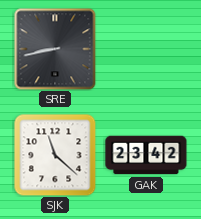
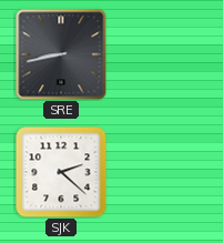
SJK: 11:22 -> 2:22 (61, 172)
GAK: 23:42 -> none (146, 155)
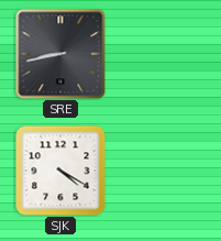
SJK: 2:22 -> 4:20 (60, 171)
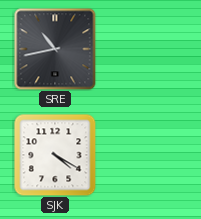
SRE: 8:43 -> 10:43 (55, 49)
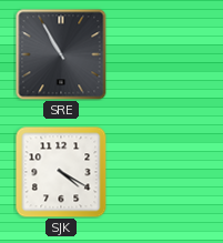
SRE: 10:43 -> 10:55 (61, 54)
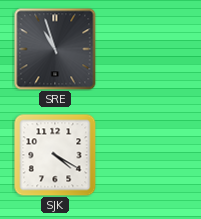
SRE: 10:55 -> 10:57 (55, 49)
